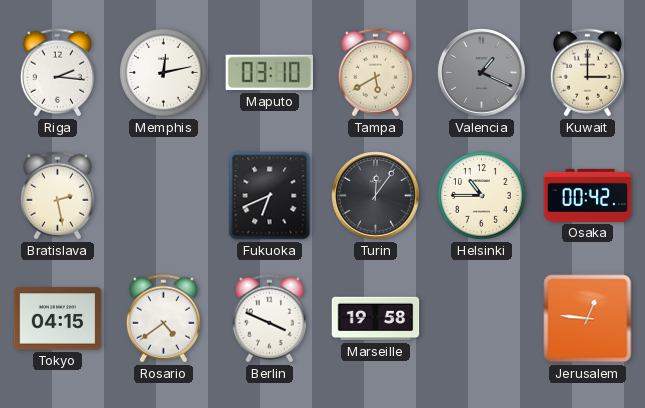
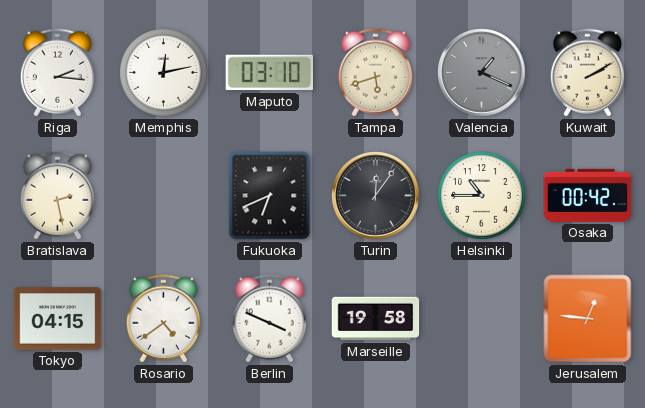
Tampa: 5:40 -> 5:42 (375, 73)
Kuwait: 3:00 -> 2:10 (587, 73)
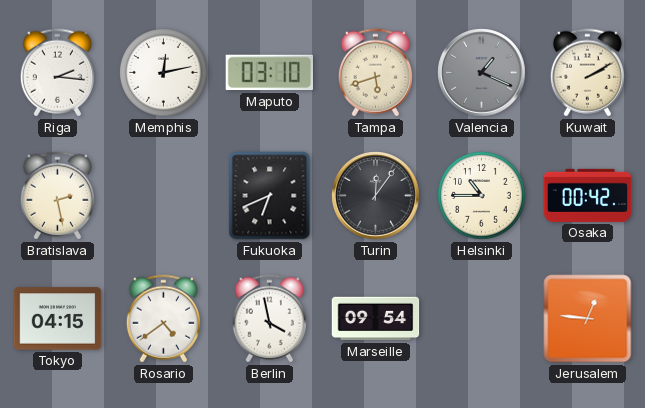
Berlin: 3:49 -> 3:58 (269, 319)
Marseille: 19:58 -> 09:54 (376, 319)
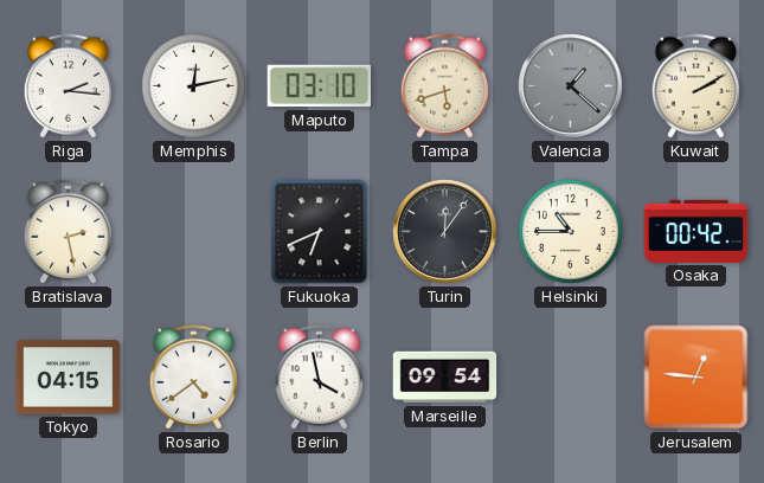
Valencia: 1:19 -> 1:22 (571, 86)
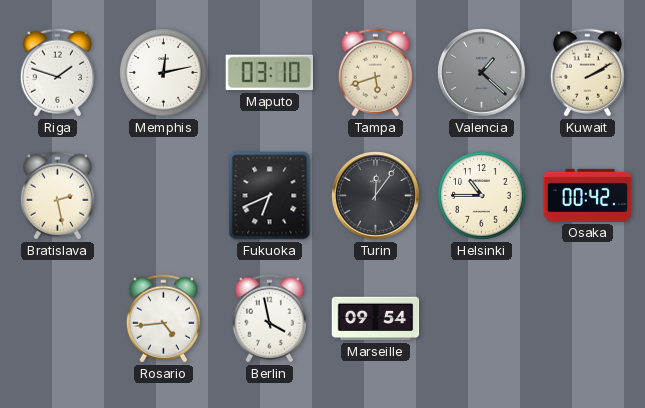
Riga: 2:16 -> 1:48 (57, 73)
Tokyo: 04:15 -> none (69, 378)
Rosario: 4:39 -> 4:44 (163, 319)
Jerusalem: 12:46 -> none (696, 378)
